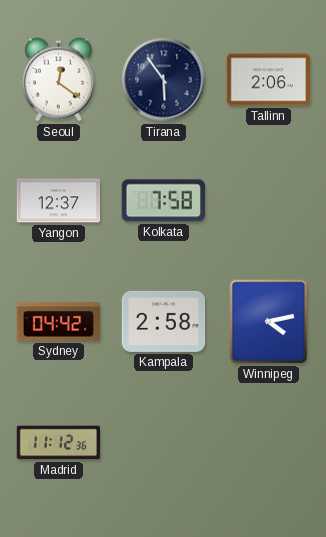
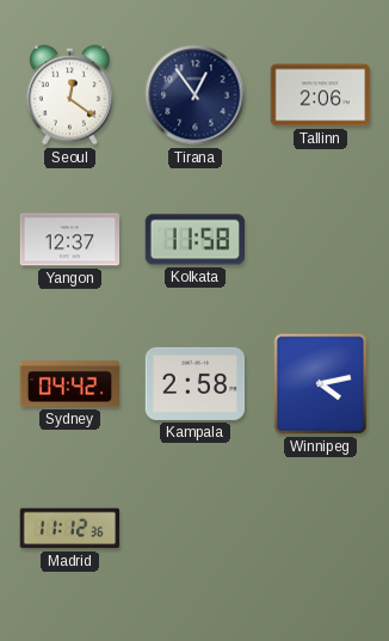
Tirana: 5:54 -> 12:54 (196, 95)
Kolkata: 7:58 -> 11:58 (194, 240)
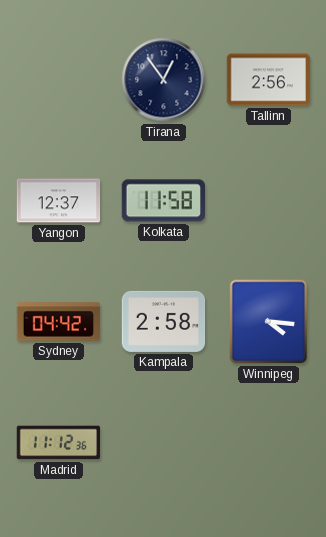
Seoul: 12:21 -> none (69, 95)
Tallinn: 2:06 -> 2:56 (269, 80)
Winnipeg: 4:13 -> 4:16 (269, 322)
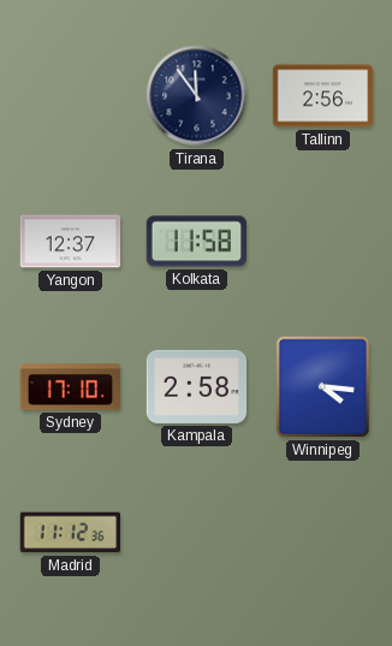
Tirana: 12:54 -> 11:54 (197, 96)
Sydney: 04:42 -> 17:10 (71, 387)
